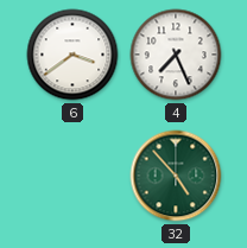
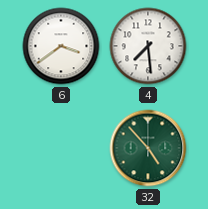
4: 7:26 -> 7:29 (148, 46)
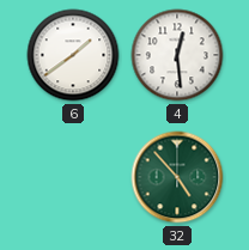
6: 3:39 -> 1:39 (73, 55)
4: 7:29 -> 12:29 (177, 55)
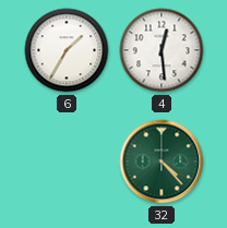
6: 1:39 -> 1:35 (67, 50)
32: 4:53 -> 4:23 (162, 161)
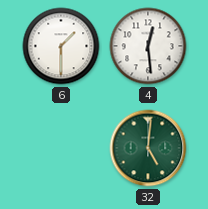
6: 1:35 -> 1:30 (61, 46)
32: 4:23 -> 5:01 (148, 148)
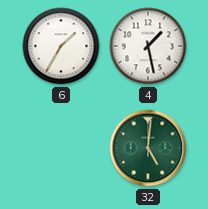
6: 1:30 -> 1:35 (61, 46)
4: 12:29 -> 1:28 (148, 46)
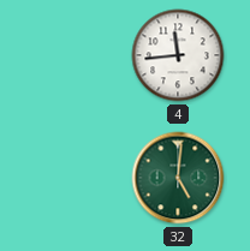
6: 1:35 -> none (61, 46)
4: 1:28 -> 11:44 (178, 55)
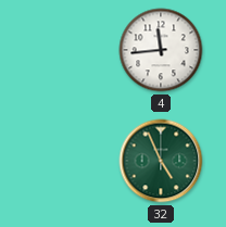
32: 5:01 -> 4:56 (161, 161)
